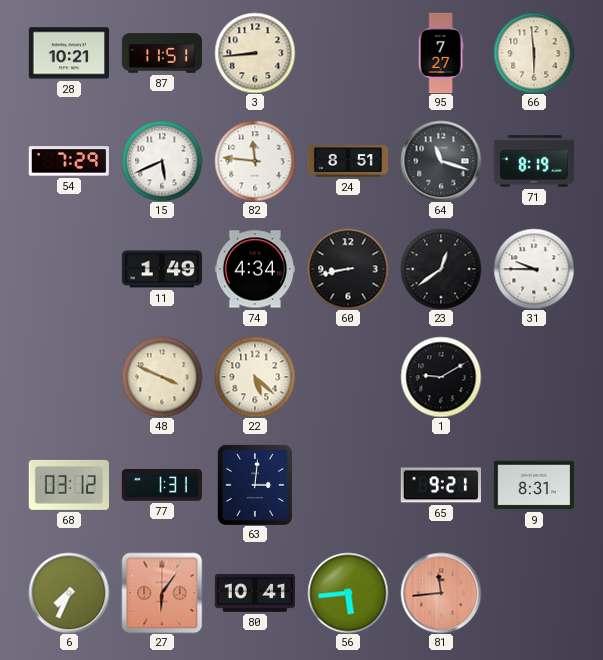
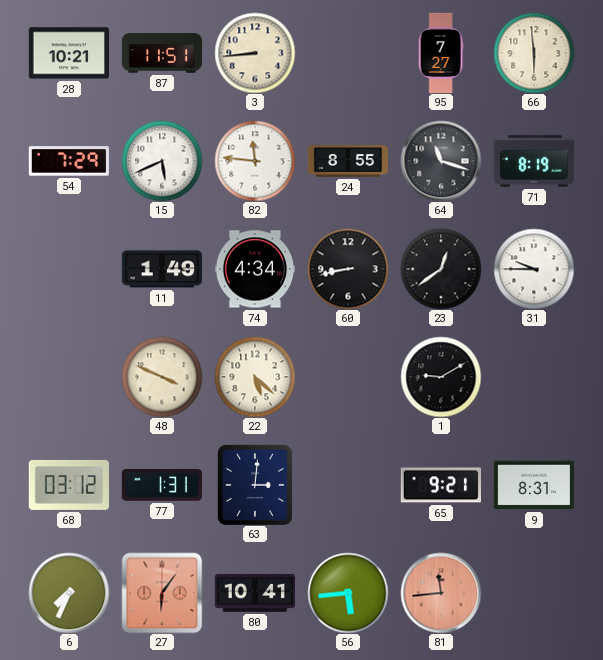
24: 8:51 -> 8:55 (347, 161)
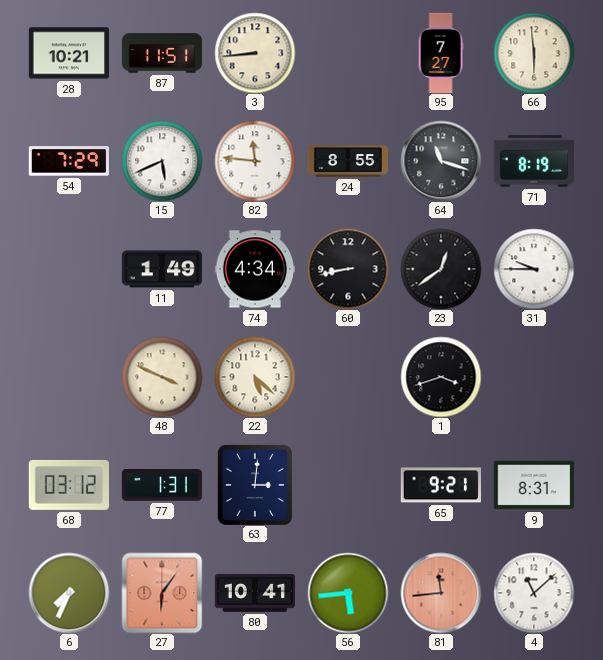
1: 9:10 -> 3:42 (441, 377)
4: none -> 11:08 (534, 593)
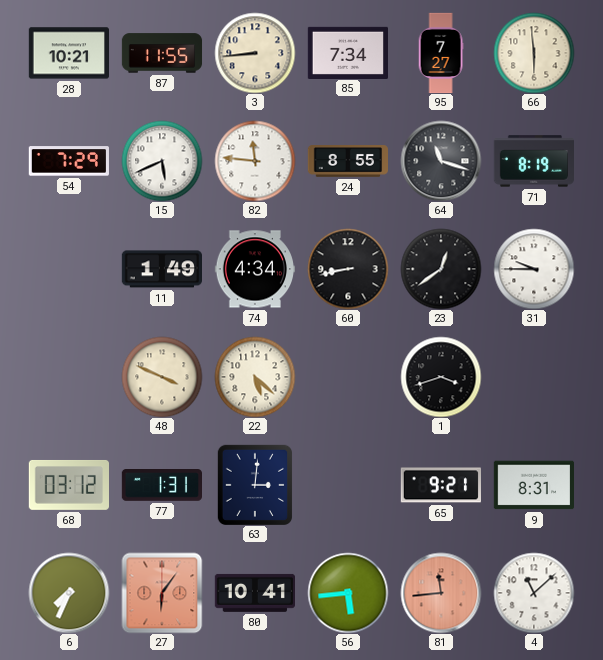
87: 11:51 -> 11:55 (162, 53)
85: none -> 7:34 (347, 52)
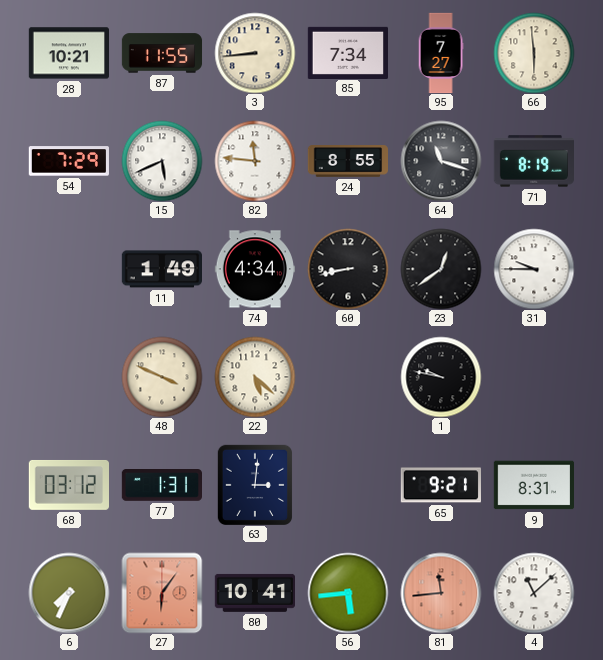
1: 3:42 -> 9:47 (441, 377)
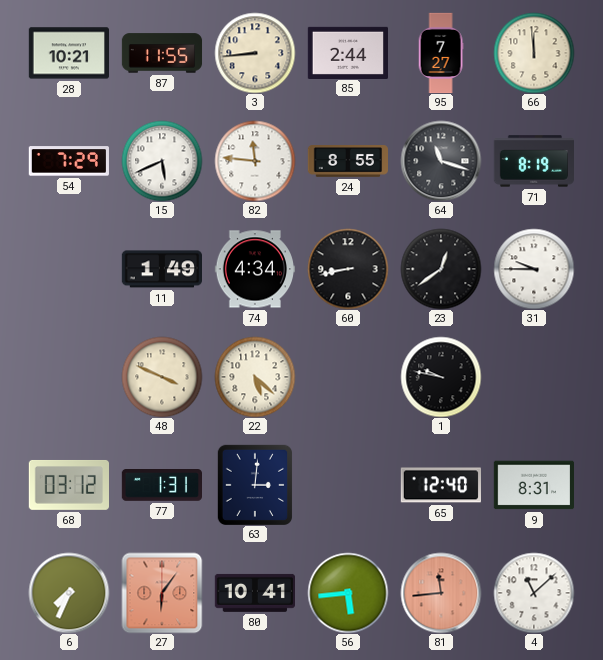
85: 7:34 -> 2:44 (347, 52)
66: 5:59 -> 11:59 (534, 53)
65: 9:21 -> 12:40 (440, 485)
